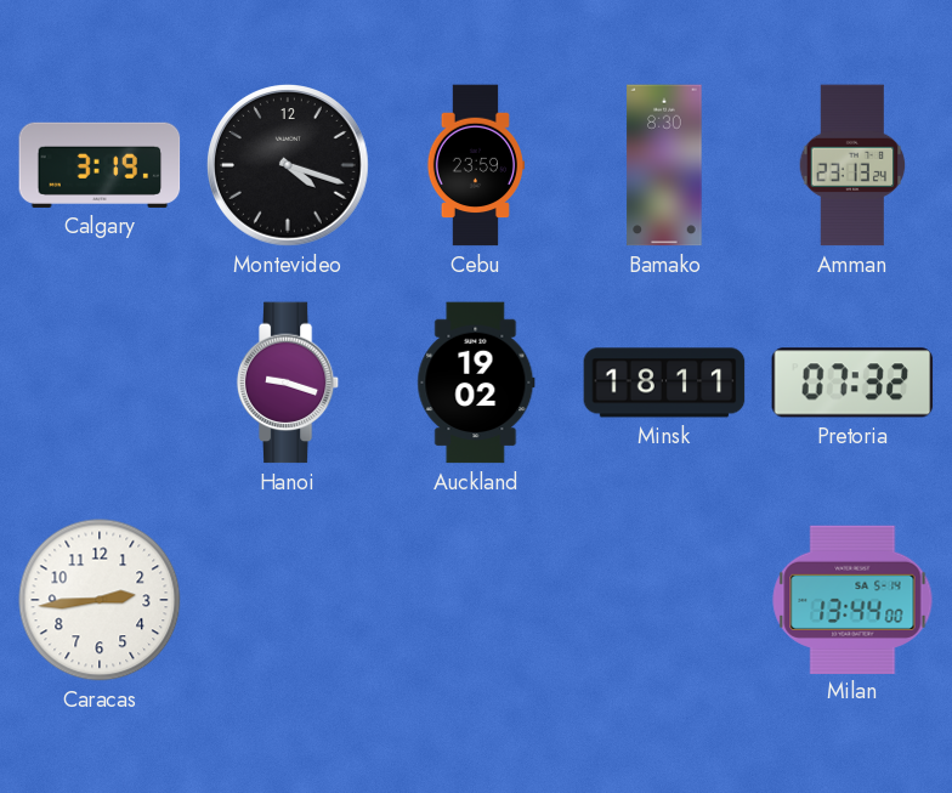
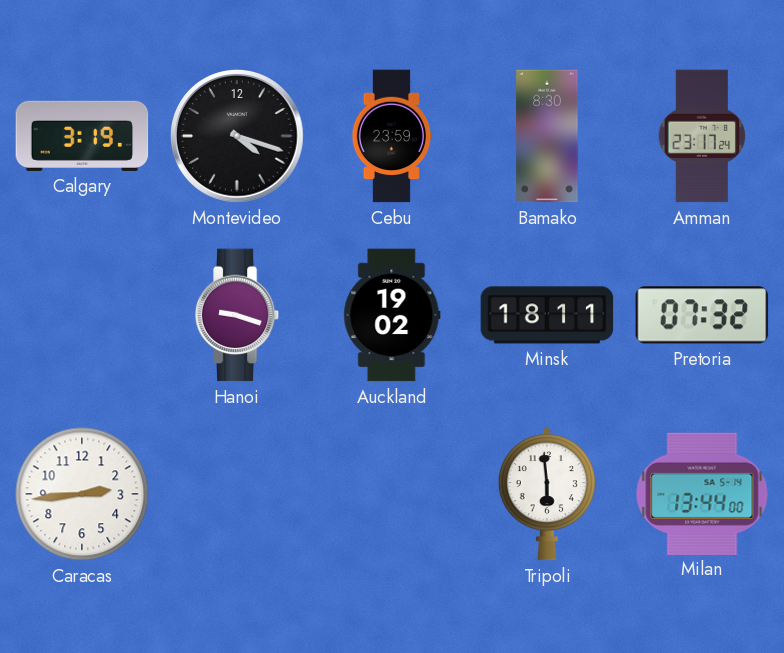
Amman: 23:13 -> 23:17 (702, 136)
Tripoli: none -> 5:59 (547, 494)
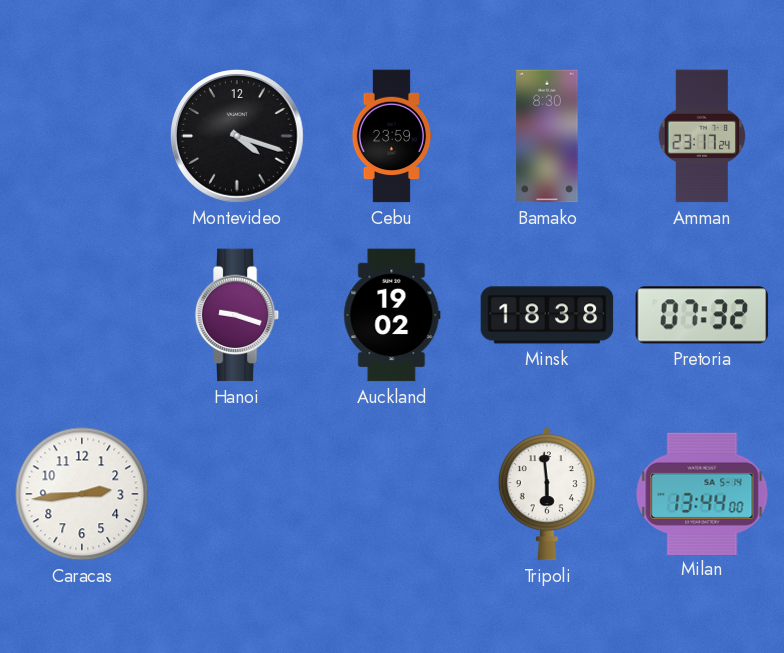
Calgary: 3:19 -> none (82, 136)
Minsk: 18:11 -> 18:38 (547, 315)
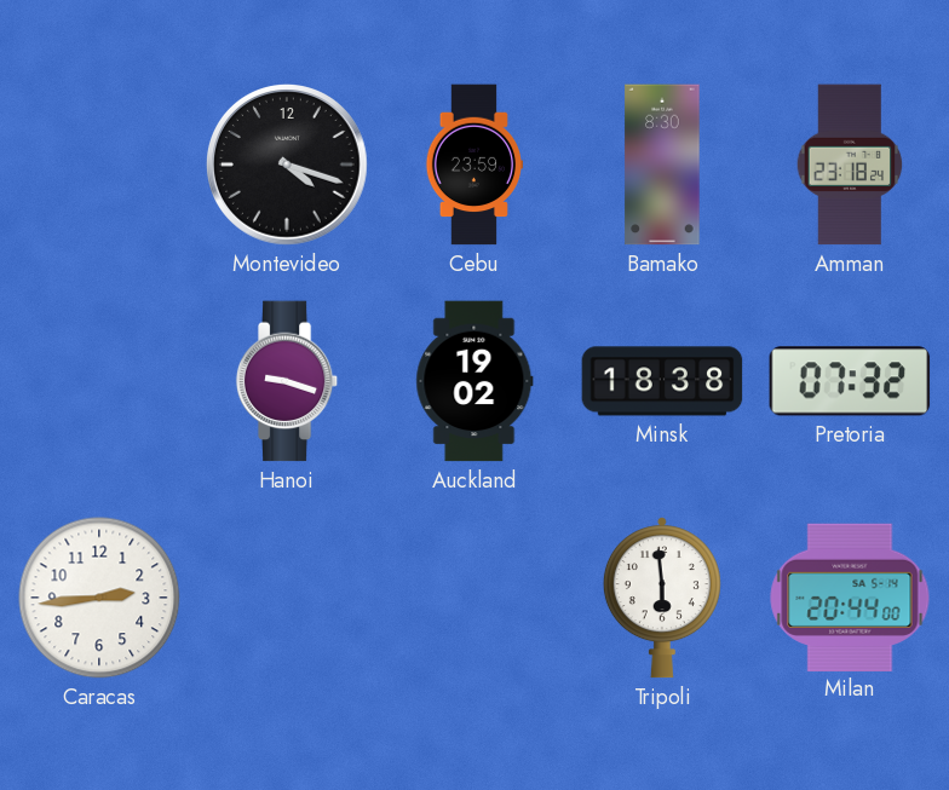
Amman: 23:17 -> 23:18 (850, 165)
Milan: 13:44 -> 20:44 (850, 596)
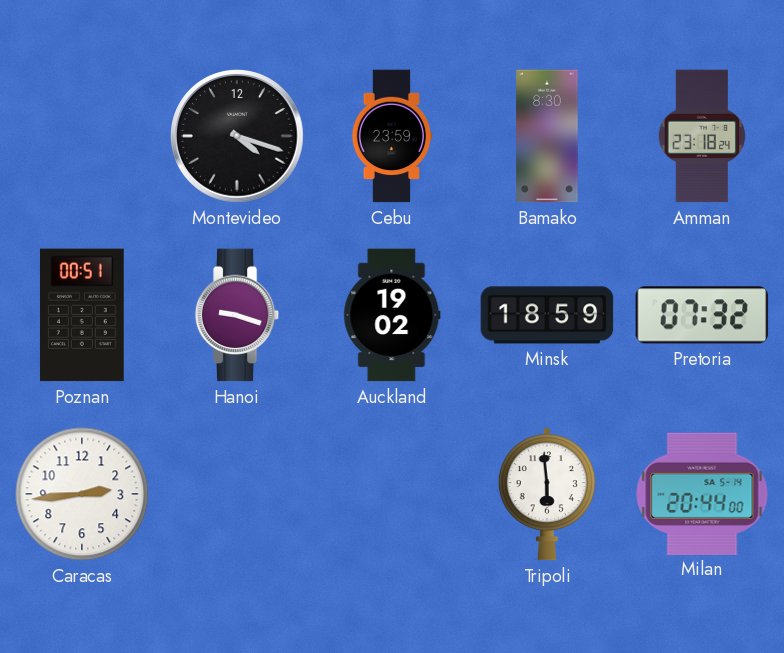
Poznan: none -> 00:51 (82, 315)
Minsk: 18:38 -> 18:59 (547, 315)
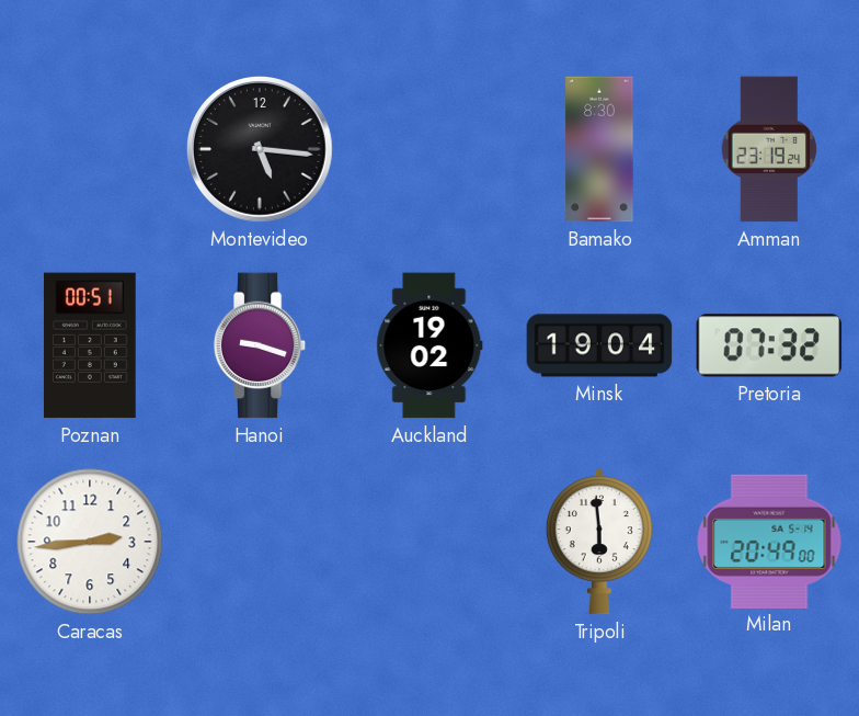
Montevideo: 4:18 -> 5:16 (261, 150)
Cebu: 23:59 -> none (391, 136)
Amman: 23:18 -> 23:19 (769, 149)
Minsk: 18:59 -> 19:04 (599, 345)
Milan: 20:44 -> 20:49 (769, 541)
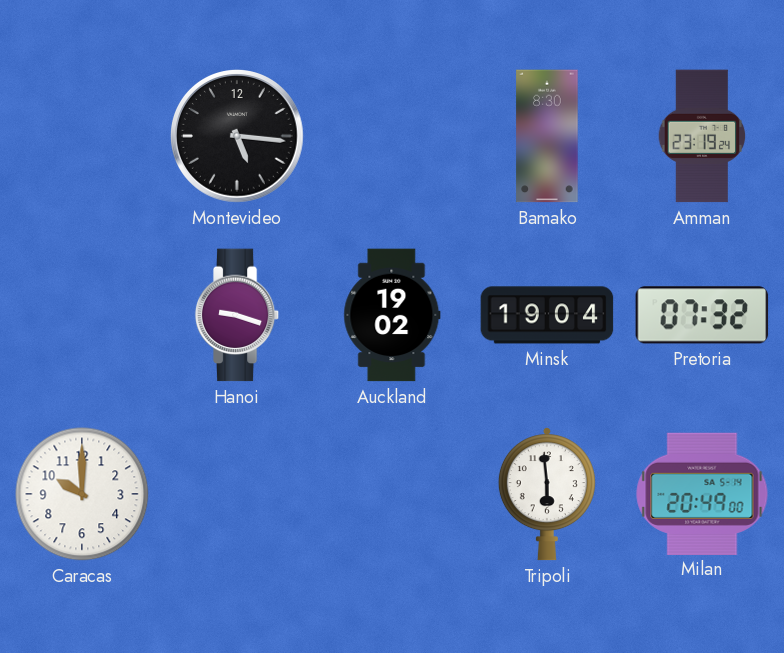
Poznan: 00:51 -> none (90, 345)
Caracas: 2:44 -> 10:00 (82, 494)
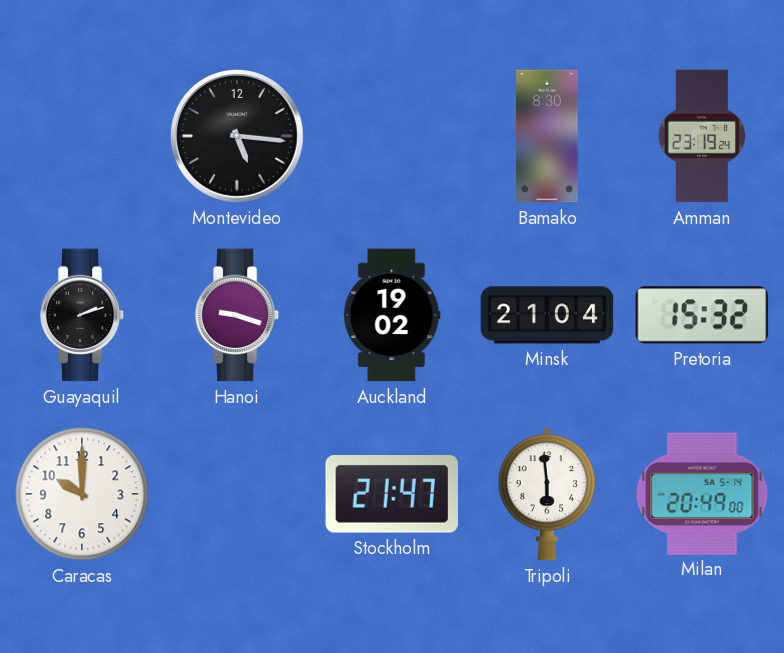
Guayaquil: none -> 2:12 (82, 315)
Minsk: 19:04 -> 21:04 (547, 315)
Pretoria: 07:32 -> 15:32 (702, 315)
Stockholm: none -> 21:47 (391, 495)
